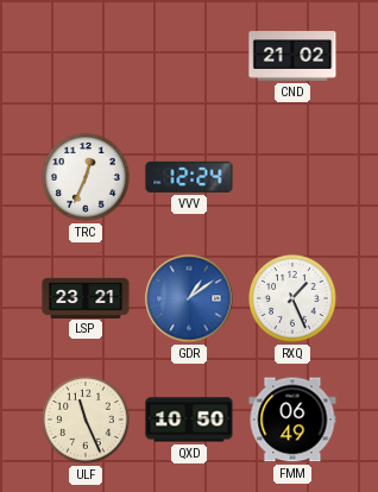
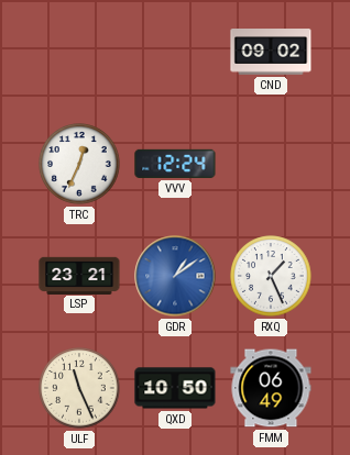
CND: 21:02 -> 09:02 (271, 52)
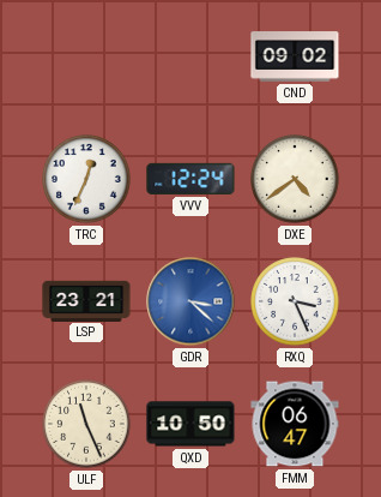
DXE: none -> 4:39 (295, 179)
GDR: 1:09 -> 3:22 (190, 301)
RXQ: 1:26 -> 3:26 (295, 301)
FMM: 06:49 -> 06:47 (295, 424)
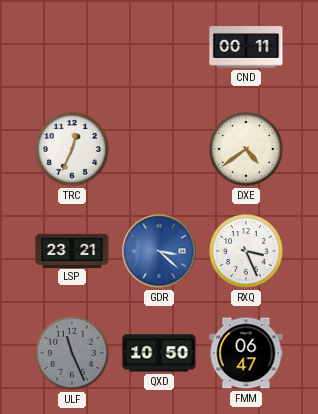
CND: 09:02 -> 00:11 (246, 47)
VVV: 12:24 -> none (190, 179)
ULF dial: cream -> grey (72, 353)
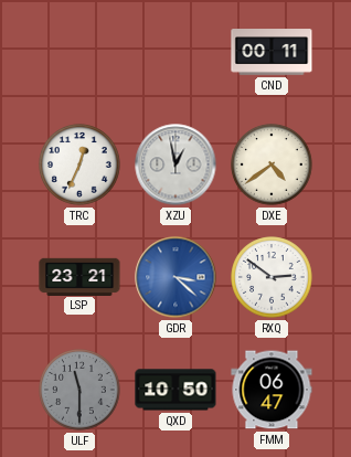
XZU: none -> 12:58 (175, 164)
RXQ: 3:26 -> 2:51 (272, 277)
ULF: 11:26 -> 11:30 (79, 390)
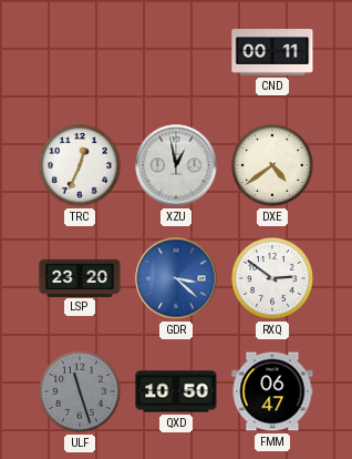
LSP: 23:21 -> 23:20 (80, 277)
ULF: 11:30 -> 11:27 (80, 391)
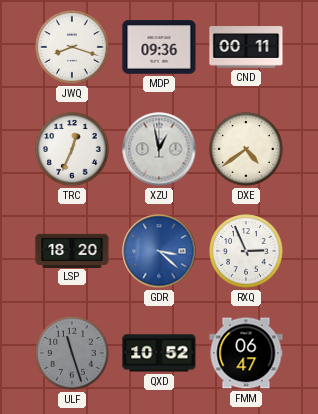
JWQ: none -> 8:18 (72, 47)
MDP: none -> 09:36 (159, 47)
LSP: 23:20 -> 18:20 (72, 250)
RXQ: 2:51 -> 2:56 (246, 251)
QXD: 10:50 -> 10:52 (159, 353)
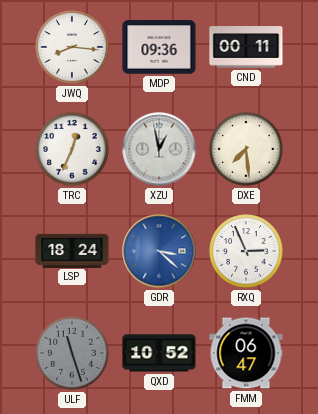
JWQ: 8:18 -> 8:16 (72, 47)
DXE: 4:39 -> 7:29 (246, 149)
LSP: 18:20 -> 18:24 (72, 250)
